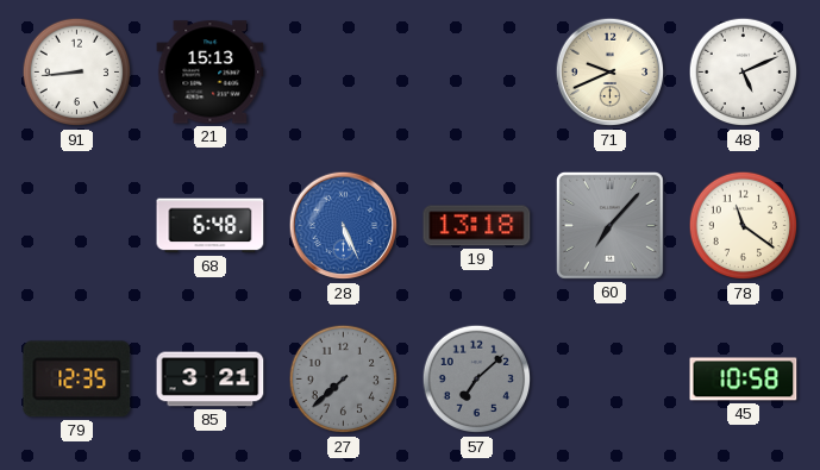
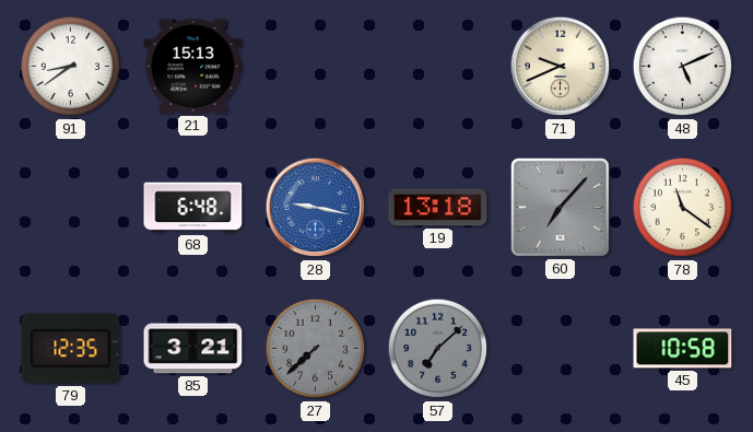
91: 8:44 -> 8:39 (71, 67)
28: 5:26 -> 9:17 (316, 208)
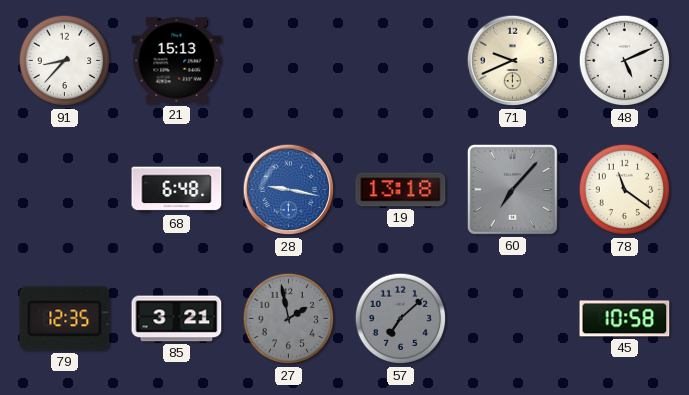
91: 8:39 -> 8:37 (65, 61)
27: 7:38 -> 1:58 (289, 319)
